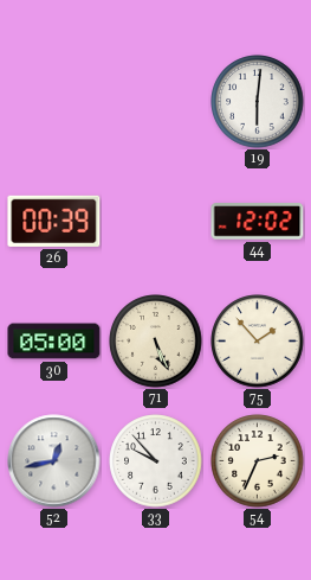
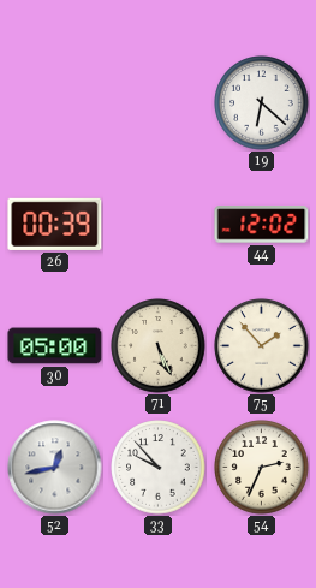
19: 6:01 -> 6:22 (262, 103)
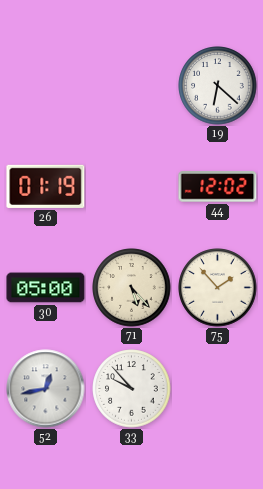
26: 00:39 -> 01:19 (46, 186)
71: 5:26 -> 5:23 (132, 288)
54: 2:34 -> none (262, 468)
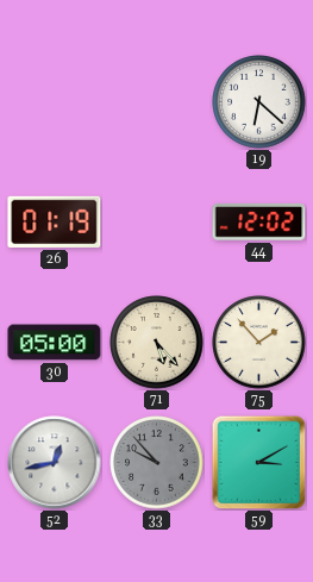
33 dial: white -> grey (157, 463)
59: none -> 3:10 (258, 462)
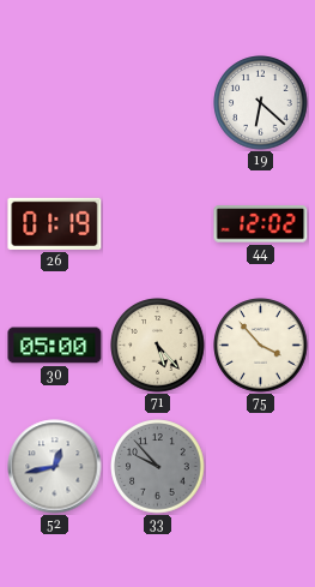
75: 1:53 -> 3:53 (261, 346)
59: 3:10 -> none (258, 462)
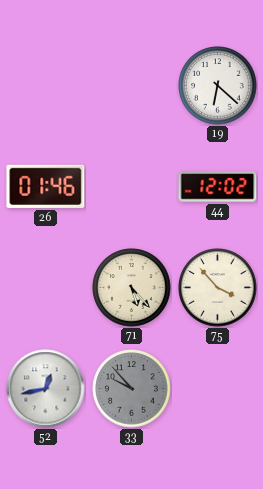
26: 01:19 -> 01:46 (46, 186)
30: 05:00 -> none (55, 346)
